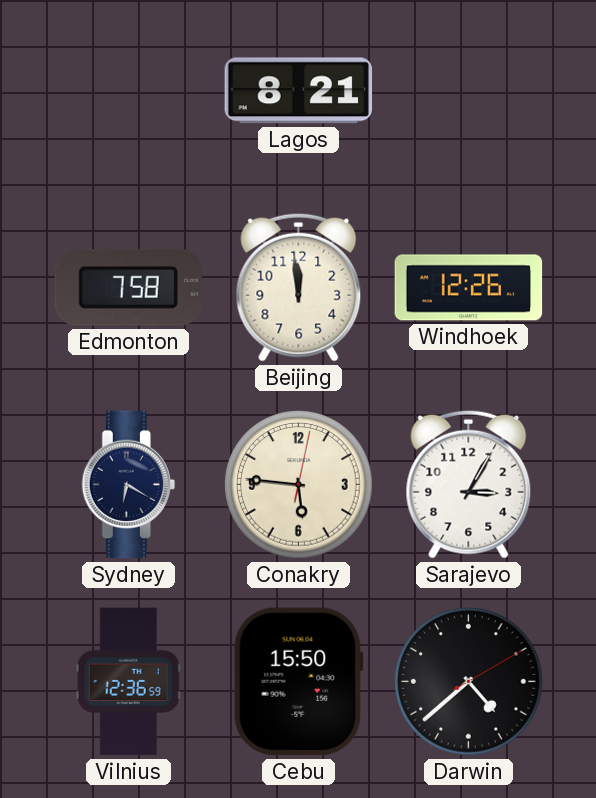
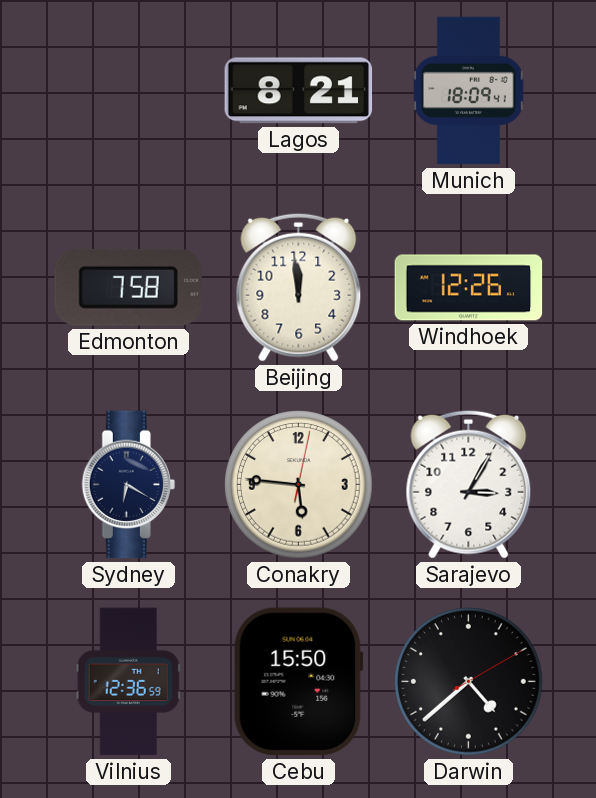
Munich: none -> 18:09 (468, 91)
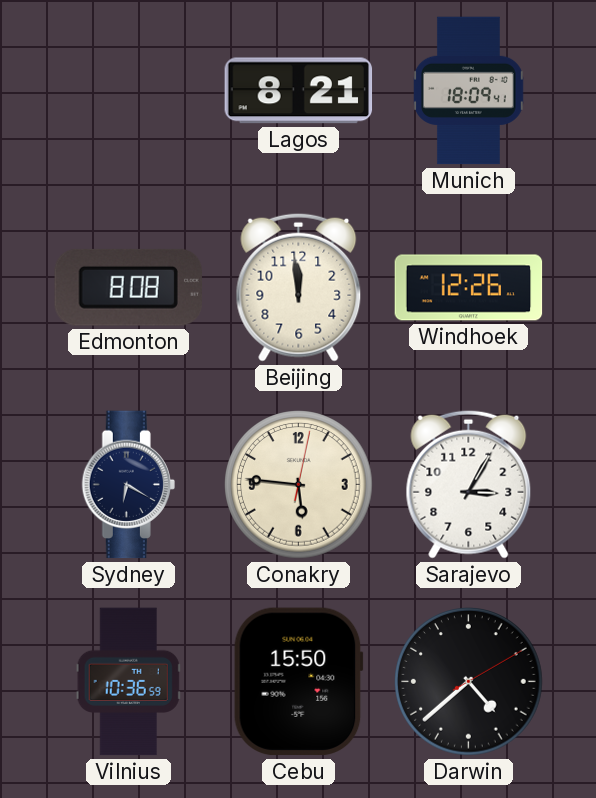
Edmonton: 7:58 -> 8:08 (128, 287)
Vilnius: 12:36 -> 10:36 (128, 682)
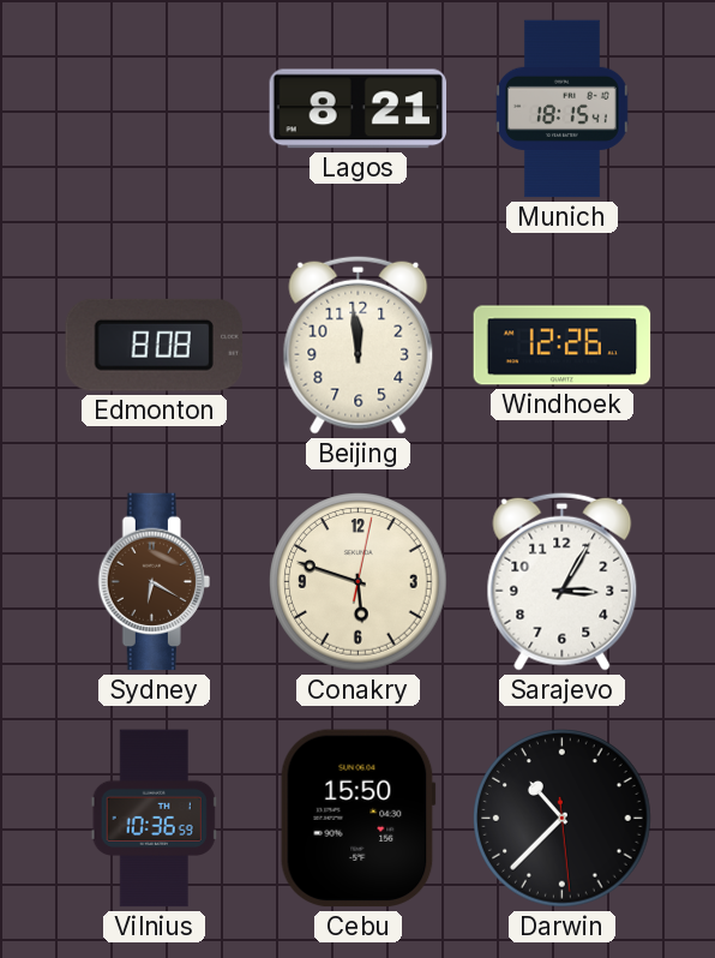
Munich: 18:09 -> 18:15 (561, 109)
Sydney dial: navy -> brown (154, 582)
Conakry: 5:46 -> 5:48 (359, 582)
Darwin: 4:38 -> 10:37 (563, 819)
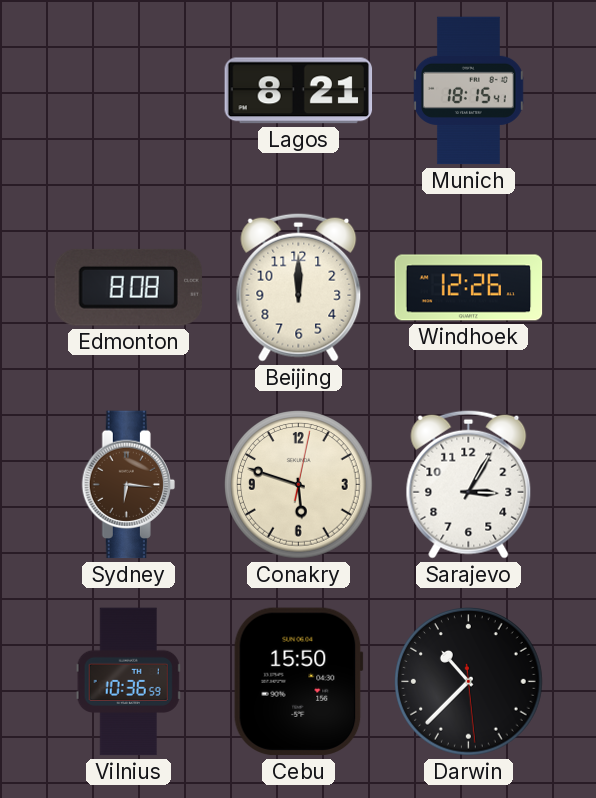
Beijing: 11:59 -> 12:00 (299, 287)
Sydney: 6:20 -> 6:16 (128, 485)
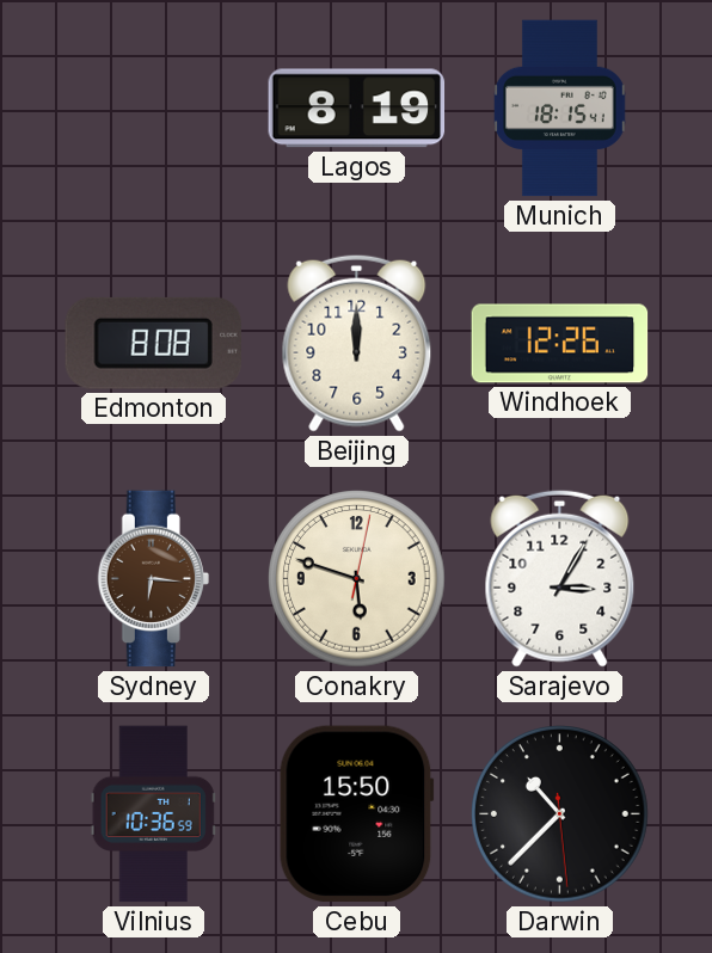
Lagos: 8:21 -> 8:19 (357, 109)
